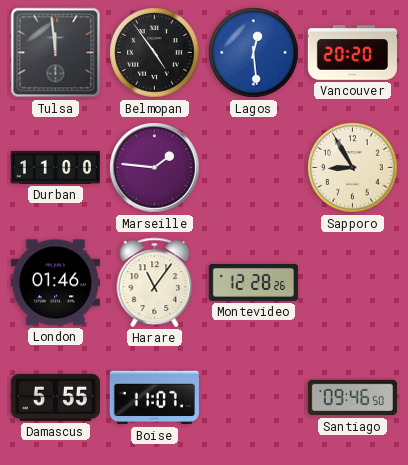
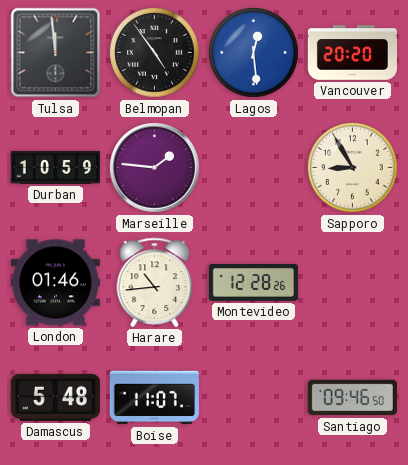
Durban: 11:00 -> 10:59 (55, 167)
Harare: 11:06 -> 10:44 (155, 282)
Damascus: 5:55 -> 5:48 (55, 397)
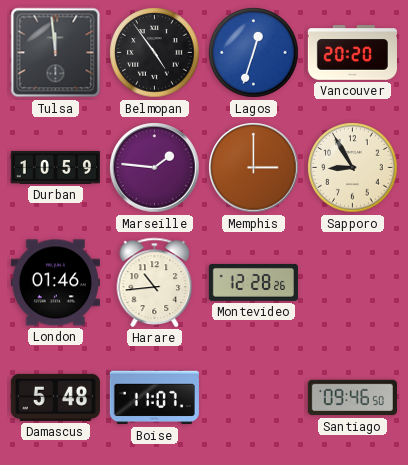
Lagos: 12:29 -> 12:33 (254, 53)
Memphis: none -> 3:00 (254, 168)
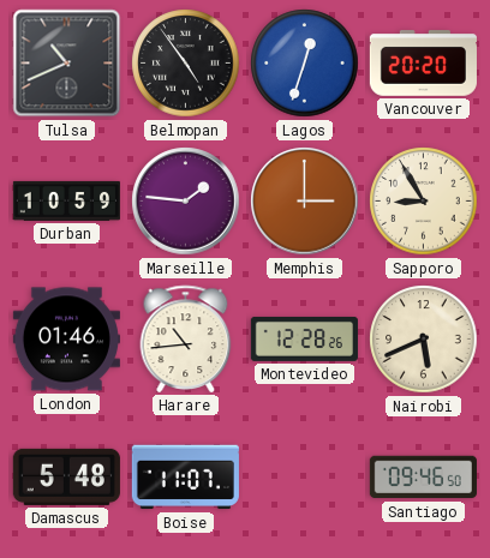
Tulsa: 11:59 -> 10:41 (67, 64)
Nairobi: none -> 5:41 (424, 340)
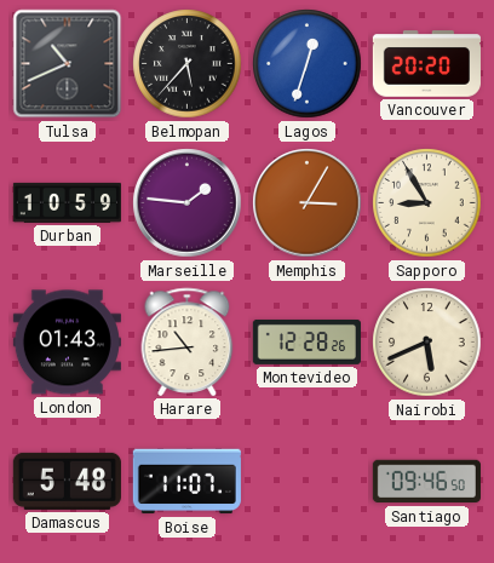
Belmopan: 4:54 -> 5:37 (188, 64)
Memphis: 3:00 -> 3:05 (308, 203)
London: 01:46 -> 01:43 (67, 343)
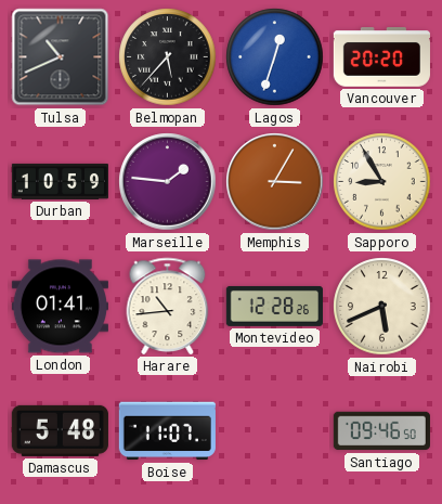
London: 01:43 -> 01:41 (60, 307)
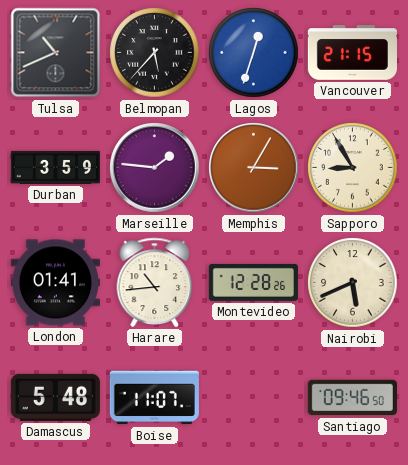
Vancouver: 20:20 -> 21:15 (352, 53)
Durban: 10:59 -> 3:59 (55, 167)
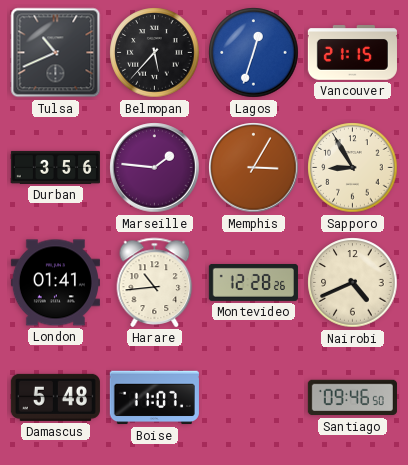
Durban: 3:59 -> 3:56 (55, 167)
Nairobi: 5:41 -> 4:41 (353, 283)
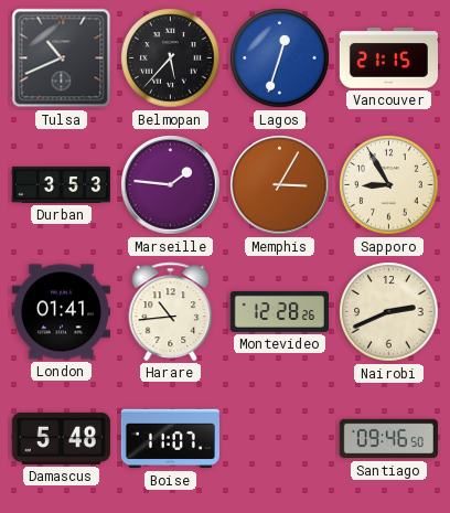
Durban: 3:56 -> 3:53 (61, 184)
Nairobi: 4:41 -> 2:41 (389, 312)
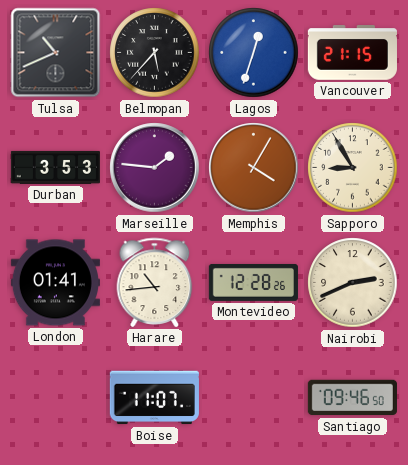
Memphis: 3:05 -> 4:05 (254, 168)
Damascus: 5:48 -> none (61, 438)
